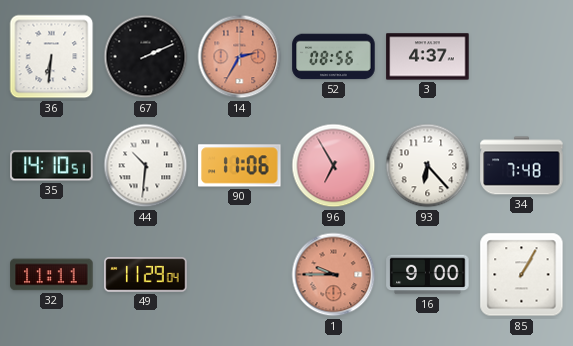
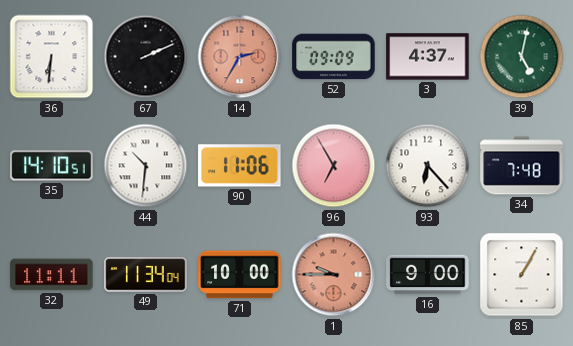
52: 08:56 -> 09:09 (334, 57)
39: none -> 5:02 (522, 57)
49: 11:29 -> 11:34 (146, 275)
71: none -> 10:00 (240, 275)
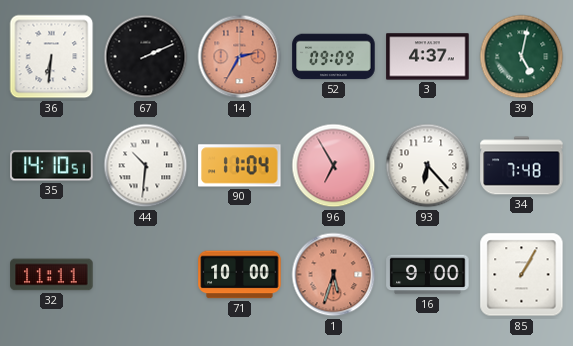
90: 11:06 -> 11:04 (240, 166)
49: 11:34 -> none (146, 275)
1: 9:45 -> 5:33 (334, 275)
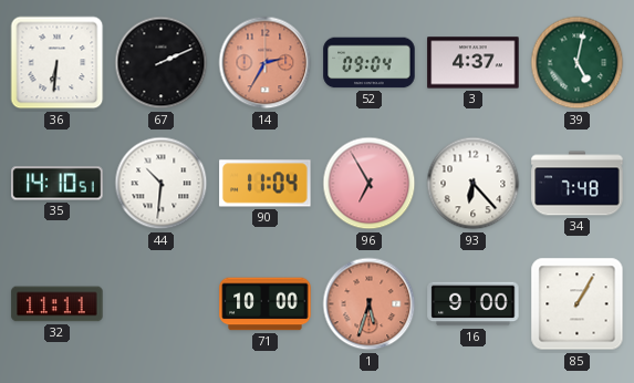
52: 09:09 -> 09:04 (370, 63)
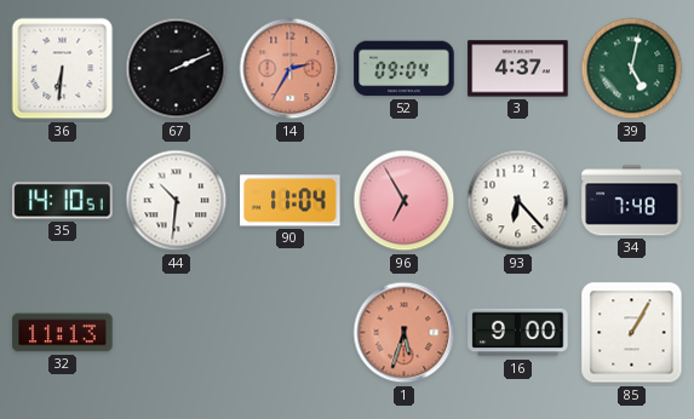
32: 11:11 -> 11:13 (63, 333)
71: 10:00 -> none (266, 304)
